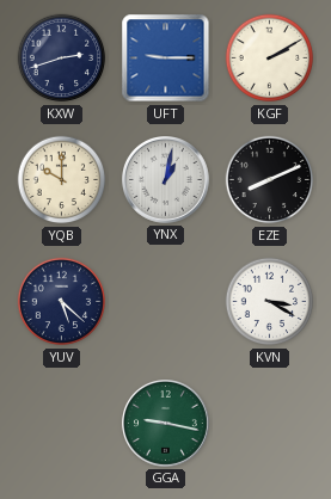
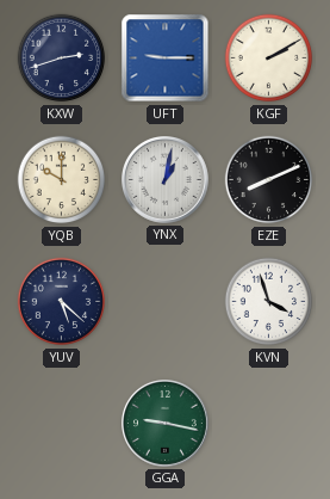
KVN: 3:20 -> 3:57 (269, 302)
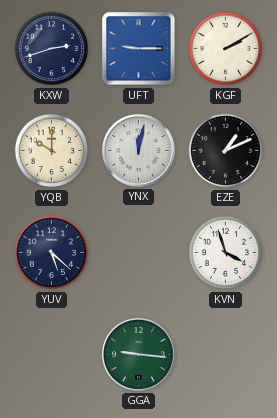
YNX: 1:02 -> 12:02 (139, 151)
EZE: 8:11 -> 1:11 (226, 151)
GGA: 9:17 -> 9:16 (139, 355)
